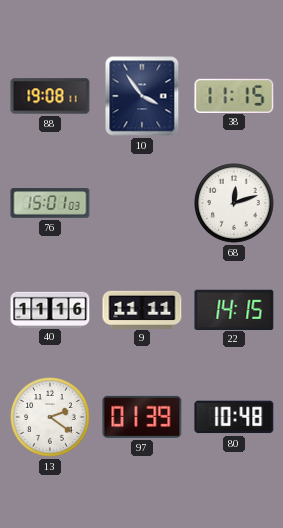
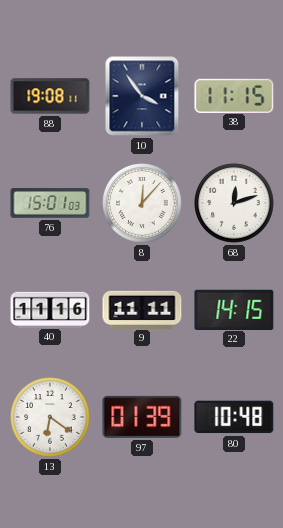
8: none -> 12:07 (142, 203)
13: 2:21 -> 6:21 (50, 417)
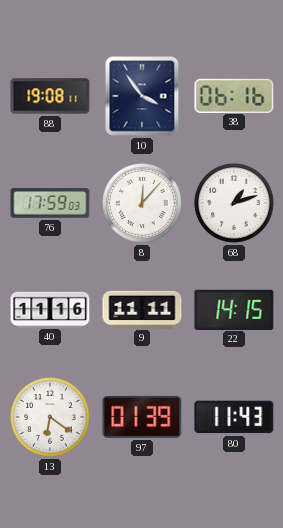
38: 11:15 -> 06:16 (234, 95)
76: 15:01 -> 17:59 (50, 203)
68: 12:12 -> 1:12 (234, 203)
80: 10:48 -> 11:43 (234, 417)
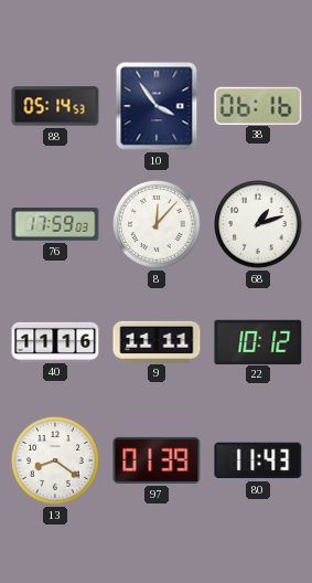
88: 19:08 -> 05:14 (55, 106)
22: 14:15 -> 10:12 (258, 341)
13: 6:21 -> 8:21 (55, 460)
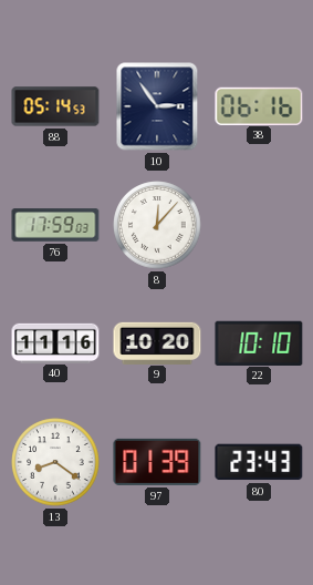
10: 3:54 -> 2:54 (157, 106)
68: 1:12 -> none (258, 224)
9: 11:11 -> 10:20 (157, 342)
22: 10:12 -> 10:10 (259, 342)
80: 11:43 -> 23:43 (259, 462)
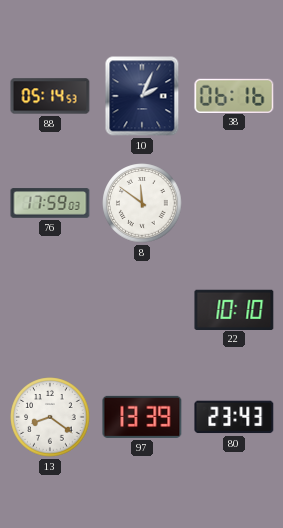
10: 2:54 -> 2:04 (142, 96)
8: 12:07 -> 11:51 (142, 203)
40: 11:16 -> none (55, 342)
9: 10:20 -> none (157, 342)
97: 01:39 -> 13:39 (142, 417)
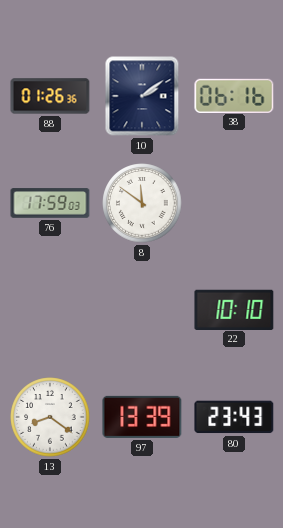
88: 05:14 -> 01:26 (50, 96)
10: 2:04 -> 2:09 (142, 96)
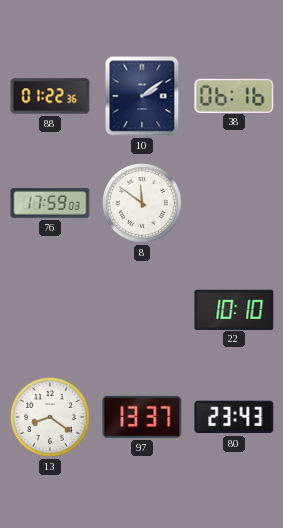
88: 01:26 -> 01:22 (50, 96)
97: 13:39 -> 13:37 (142, 417)
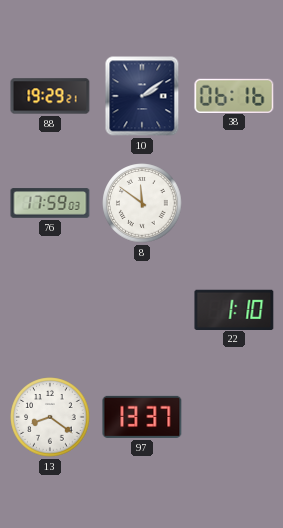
88: 01:22 -> 19:29 (50, 96)
22: 10:10 -> 1:10 (234, 309)
80: 23:43 -> none (234, 417)
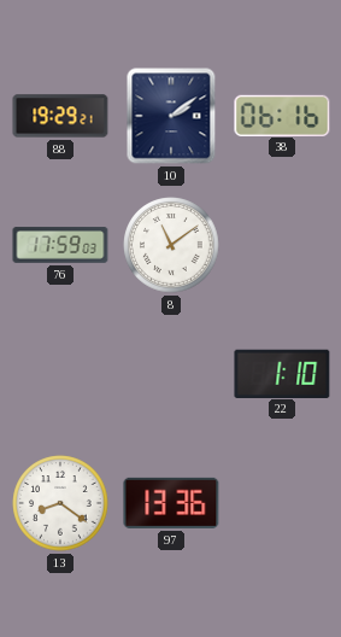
8: 11:51 -> 11:09 (171, 245)
97: 13:37 -> 13:36 (171, 503)
